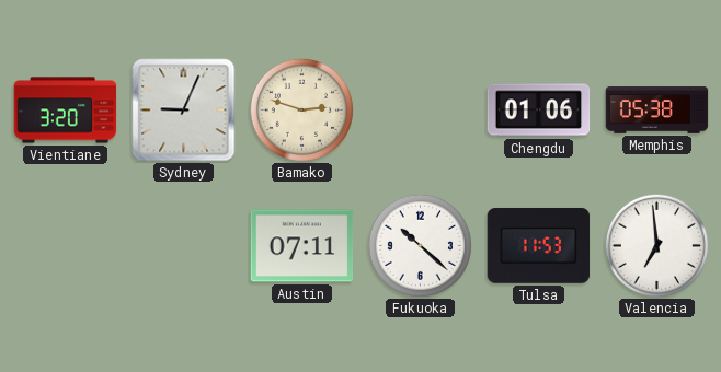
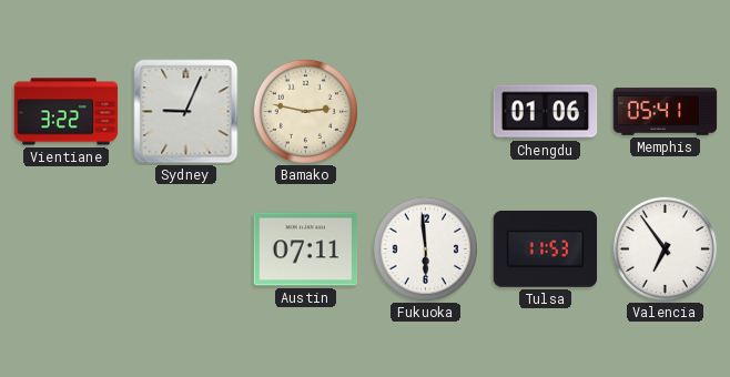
Vientiane: 3:20 -> 3:22 (67, 112)
Bamako: 2:48 -> 2:47 (305, 111)
Memphis: 05:38 -> 05:41 (666, 112)
Fukuoka: 10:22 -> 5:59 (425, 248)
Valencia: 6:59 -> 6:54 (665, 248)
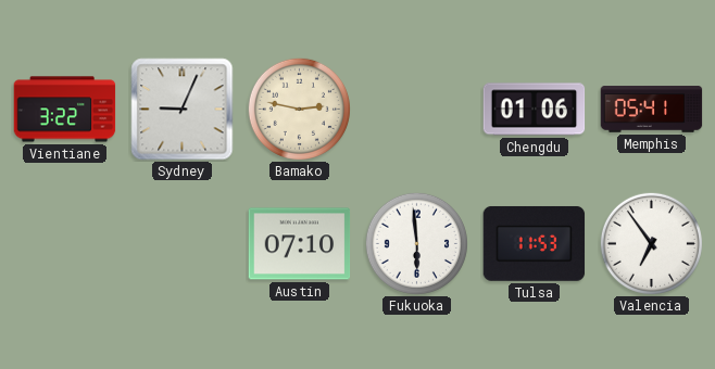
Austin: 07:11 -> 07:10 (300, 244)
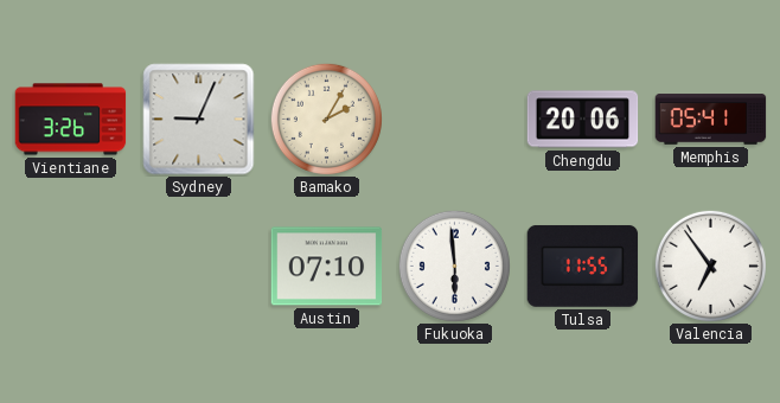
Vientiane: 3:22 -> 3:26 (71, 120)
Bamako: 2:47 -> 2:05 (326, 119)
Chengdu: 01:06 -> 20:06 (583, 120)
Tulsa: 11:53 -> 11:55 (583, 266)
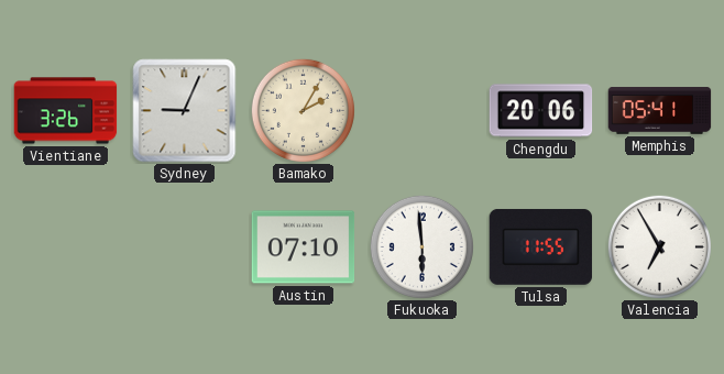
Valencia: 6:54 -> 6:55 (659, 246)
